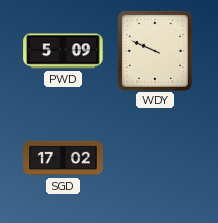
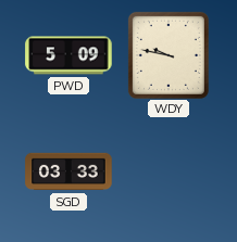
WDY: 9:49 -> 9:47 (169, 55)
SGD: 17:02 -> 03:33 (68, 171)
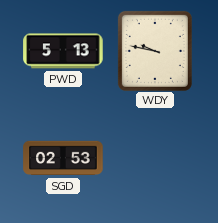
PWD: 5:09 -> 5:13 (63, 51)
SGD: 03:33 -> 02:53 (63, 158)
